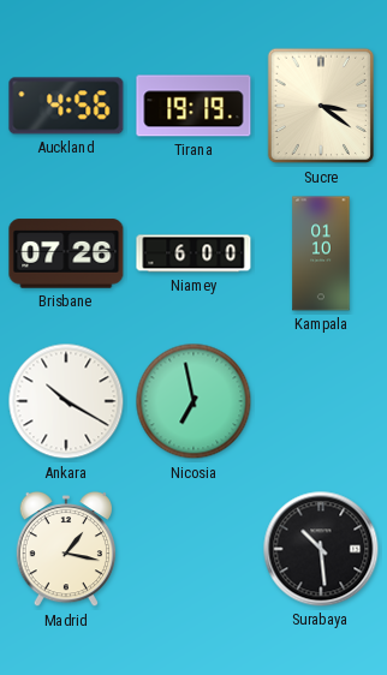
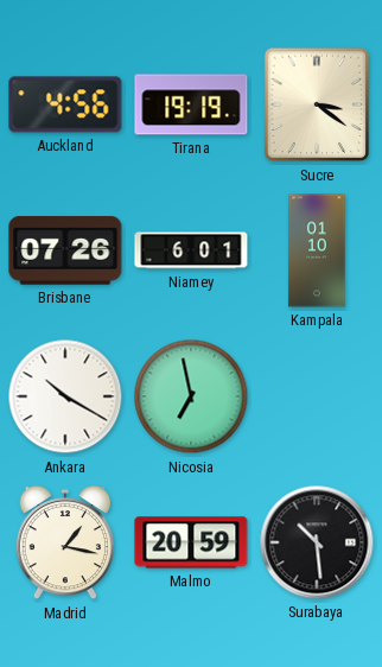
Niamey: 6:00 -> 6:01 (191, 250)
Malmo: none -> 20:59 (191, 542)
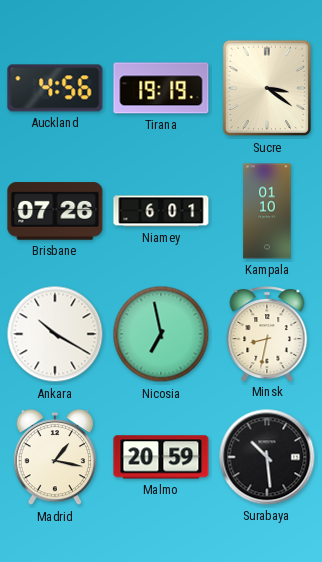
Minsk: none -> 8:32 (267, 334)
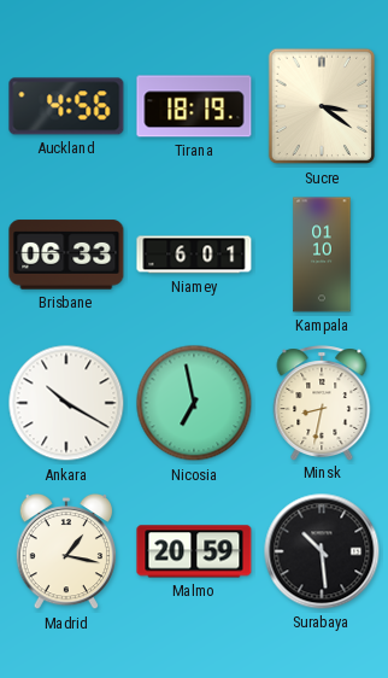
Tirana: 19:19 -> 18:19 (194, 106)
Brisbane: 07:26 -> 06:33 (66, 255)
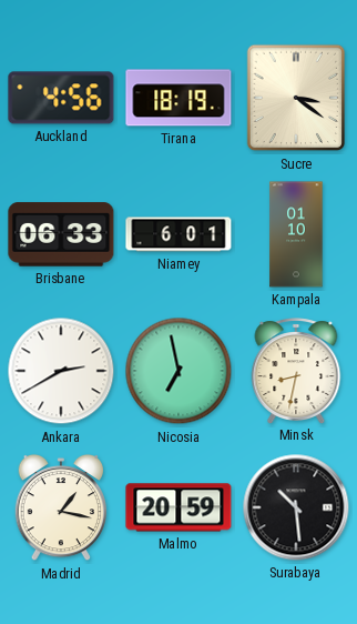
Ankara: 10:20 -> 2:40 (61, 371)
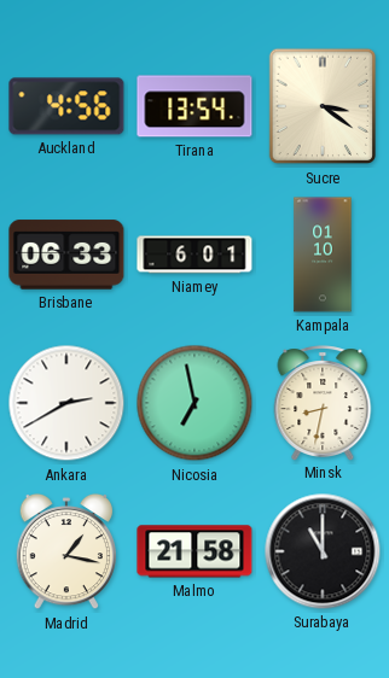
Tirana: 18:19 -> 13:54 (194, 106)
Malmo: 20:59 -> 21:58 (194, 551)
Surabaya: 10:29 -> 11:00 (323, 551)
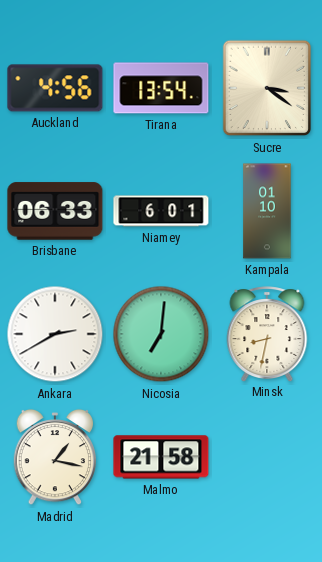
Nicosia: 6:58 -> 7:01 (161, 334)
Surabaya: 11:00 -> none (323, 551)
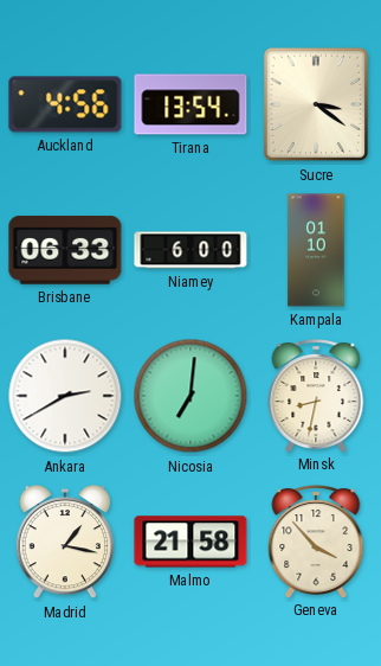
Niamey: 6:01 -> 6:00 (190, 250)
Geneva: none -> 3:53 (316, 542)
